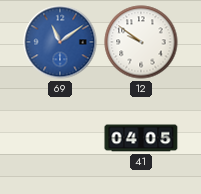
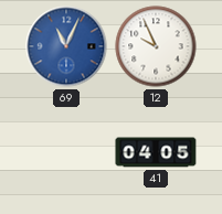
69: 11:09 -> 11:04 (66, 46)
12: 9:51 -> 9:56 (156, 46)
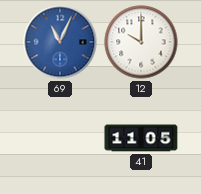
12: 9:56 -> 10:00 (141, 42)
41: 04:05 -> 11:05 (141, 138)
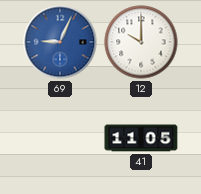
69: 11:04 -> 9:04 (60, 42)
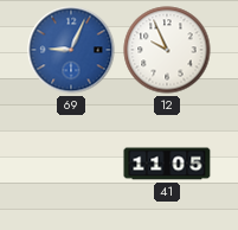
12: 10:00 -> 9:56 (167, 50)
